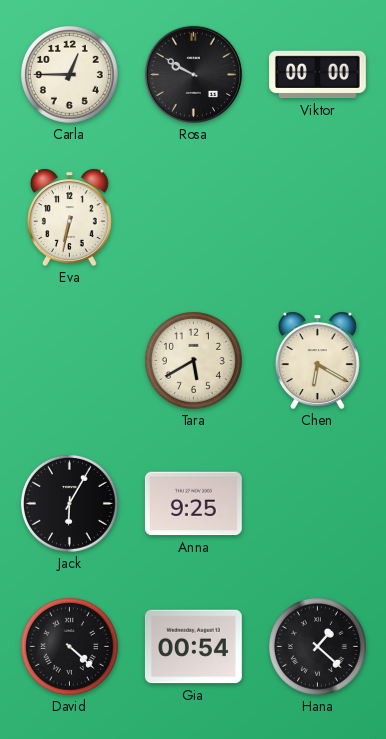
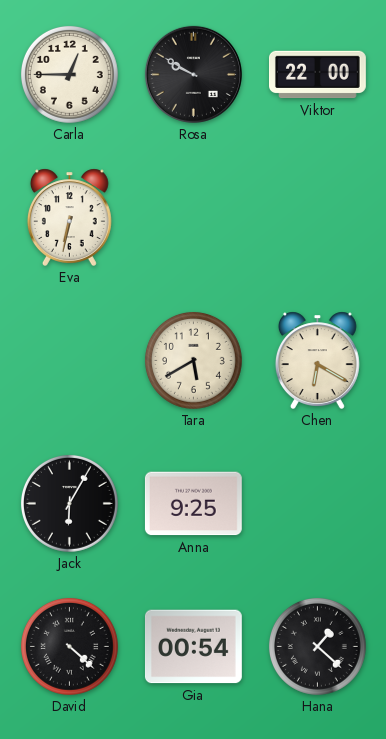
Viktor: 00:00 -> 22:00 (318, 75)
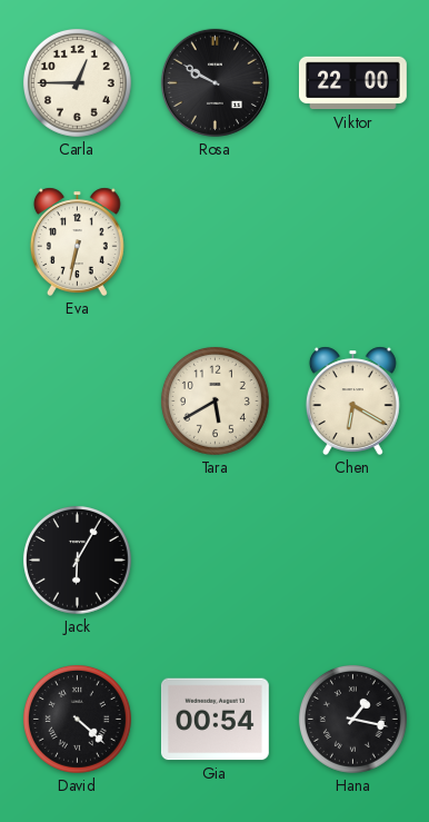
Anna: 9:25 -> none (193, 504)
Hana: 1:22 -> 1:17 (352, 719)
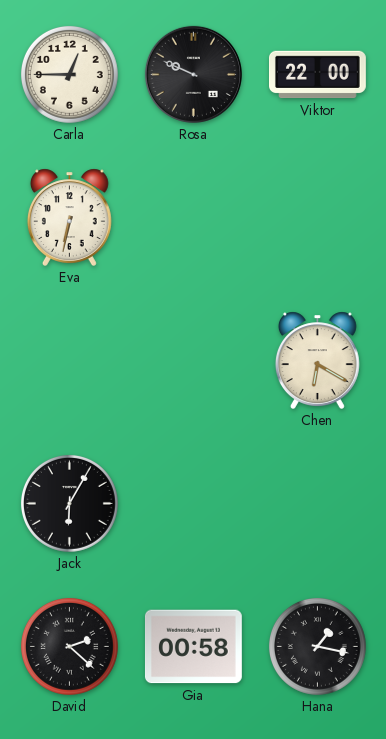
Rosa: 9:50 -> 9:49 (193, 74)
Tara: 5:40 -> none (214, 400)
David: 4:22 -> 2:22 (69, 646)
Gia: 00:54 -> 00:58 (193, 647)
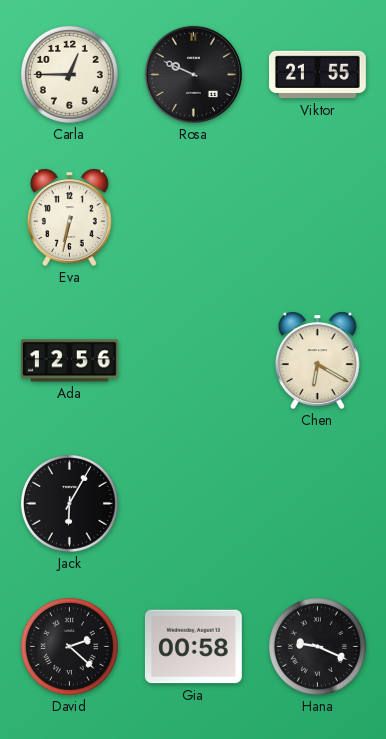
Viktor: 22:00 -> 21:55 (318, 75)
Ada: none -> 12:56 (69, 361)
Hana: 1:17 -> 9:19 (317, 646)
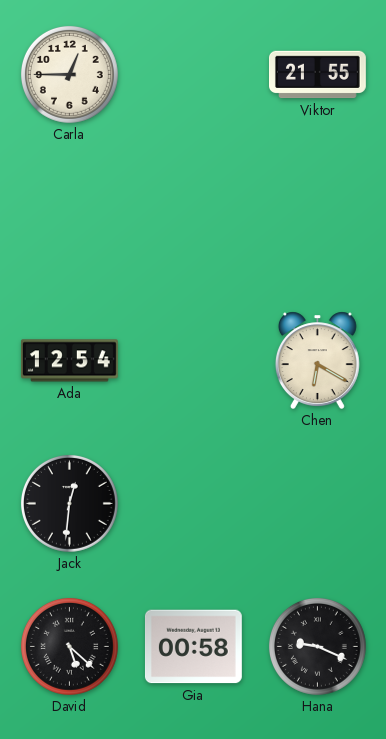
Rosa: 9:49 -> none (193, 74)
Eva: 6:32 -> none (69, 217)
Ada: 12:56 -> 12:54 (69, 361)
Jack: 6:05 -> 12:31 (69, 503)
David: 2:22 -> 5:22 (69, 646)
